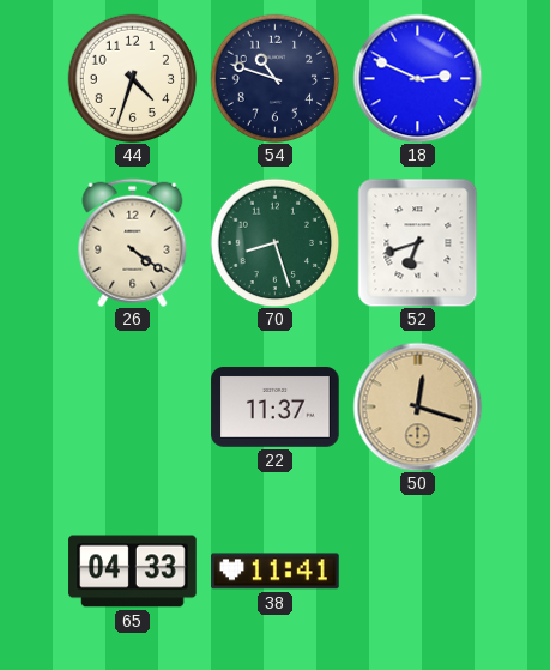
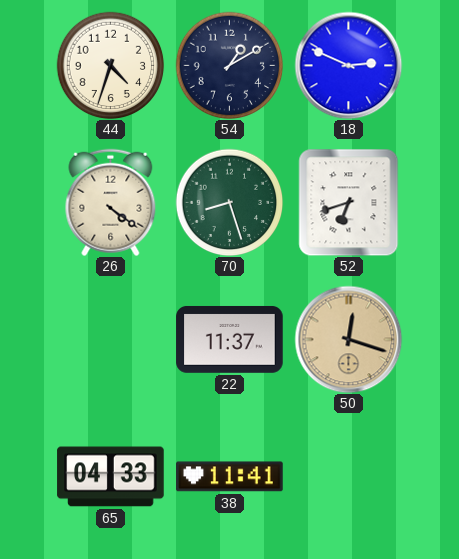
54: 10:48 -> 1:10 (229, 65)
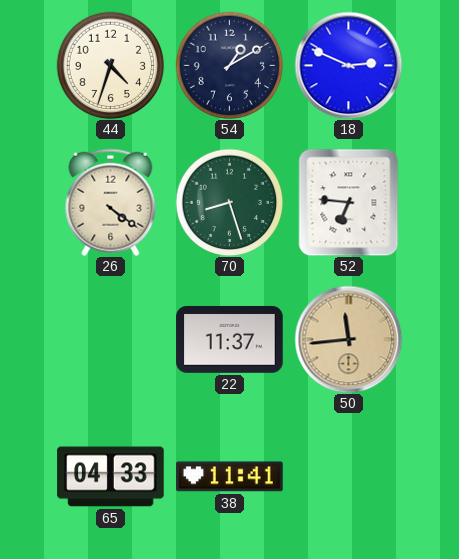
52: 6:42 -> 6:46 (349, 202)
50: 12:18 -> 11:44 (348, 339)
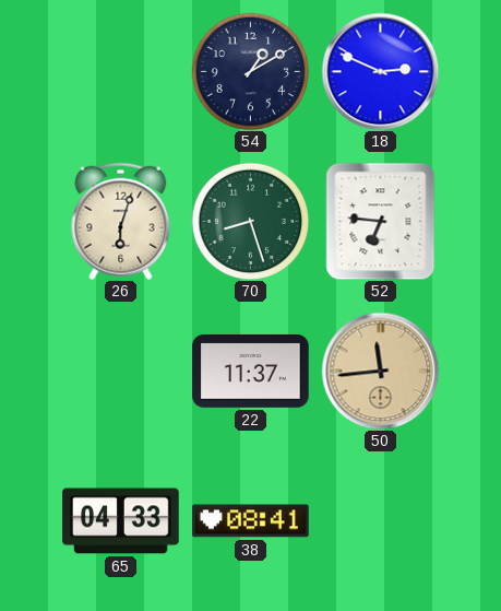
44: 4:33 -> none (110, 65)
26: 4:21 -> 6:03 (121, 221)
38: 11:41 -> 08:41 (251, 521)
